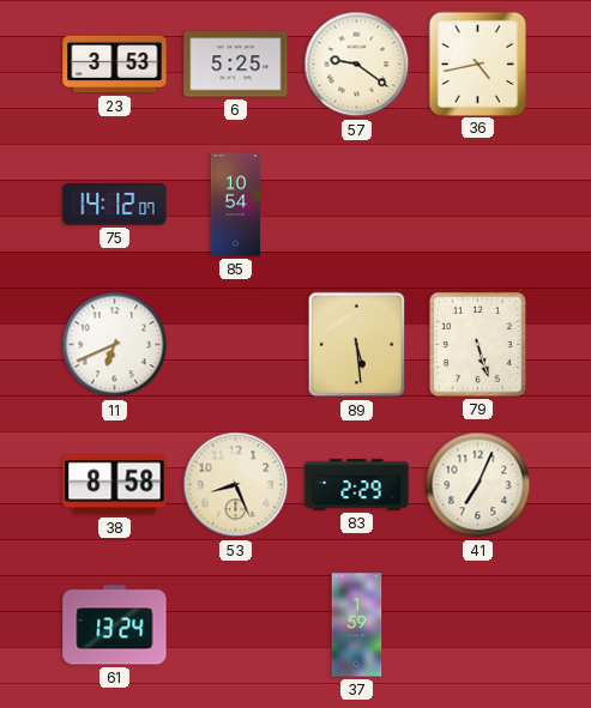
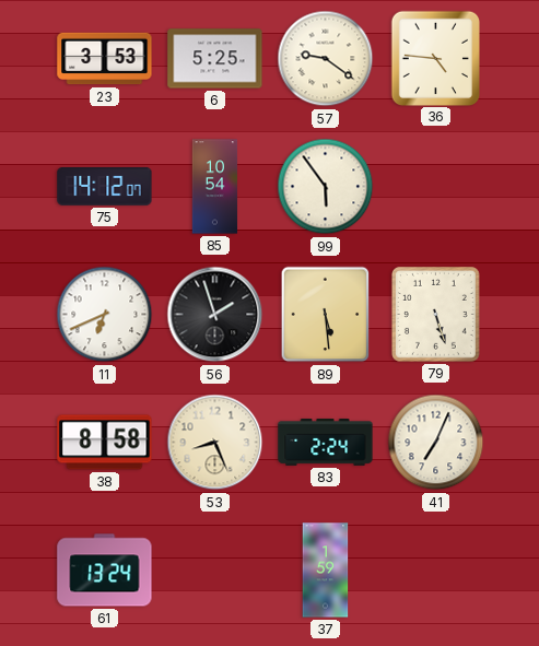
36: 4:43 -> 4:46 (435, 58)
99: none -> 5:54 (326, 187)
56: none -> 1:57 (215, 315)
83: 2:29 -> 2:24 (326, 442)
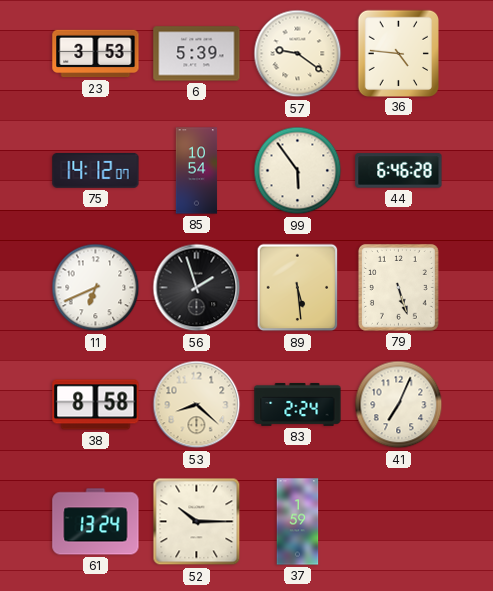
6: 5:25 -> 5:39 (197, 54)
44: none -> 6:46 (399, 171)
53: 8:26 -> 8:22 (197, 405)
52: none -> 10:15 (197, 522)
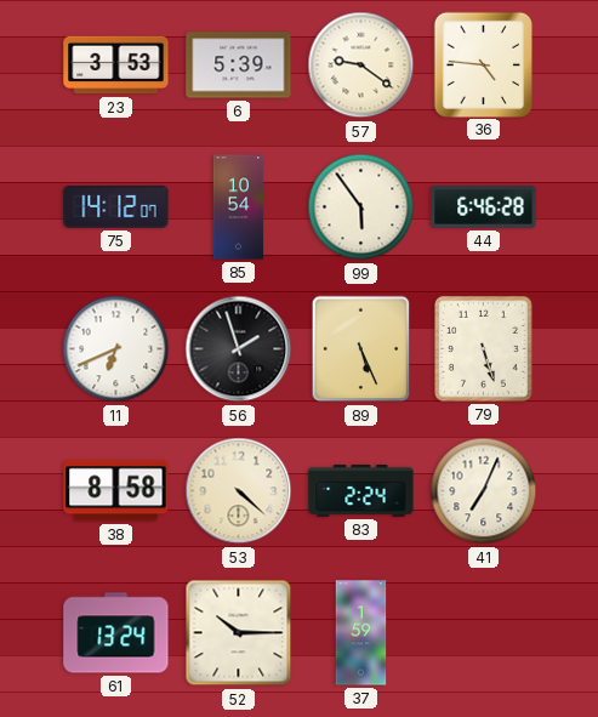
89: 5:29 -> 5:26 (361, 349)
53: 8:22 -> 4:22 (239, 491)
